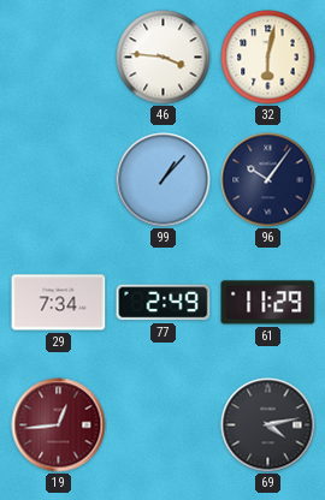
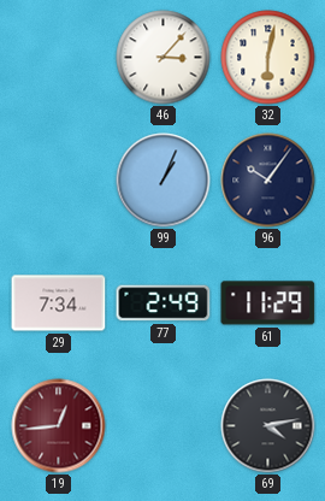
46: 3:46 -> 3:07 (164, 58)
99: 1:07 -> 1:04 (164, 181)
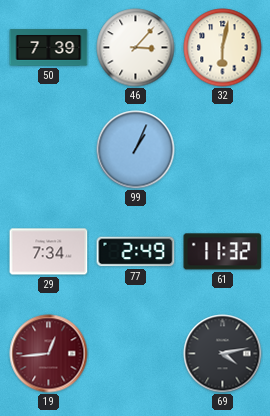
50: none -> 7:39 (49, 48)
96: 10:06 -> none (268, 181)
61: 11:29 -> 11:32 (223, 252)
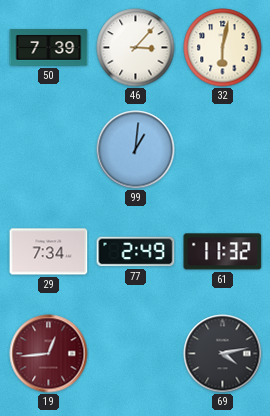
99: 1:04 -> 1:01 (136, 150)
